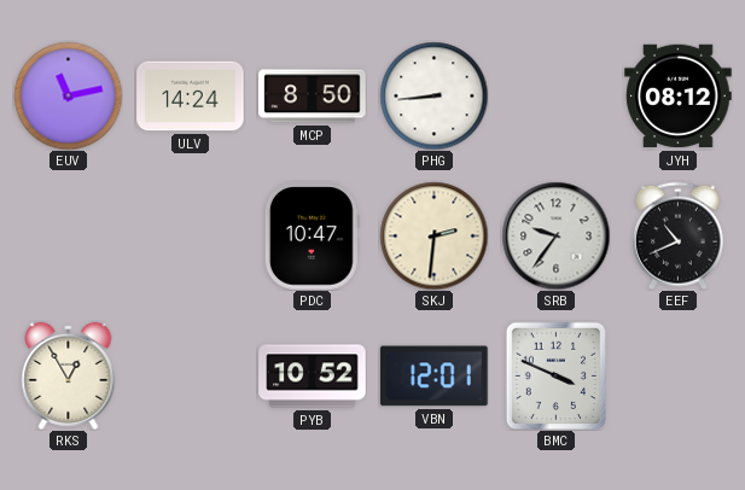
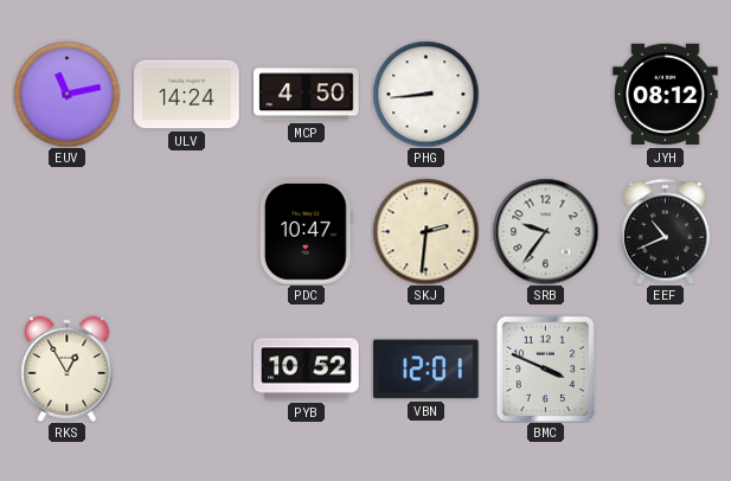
MCP: 8:50 -> 4:50 (307, 95)
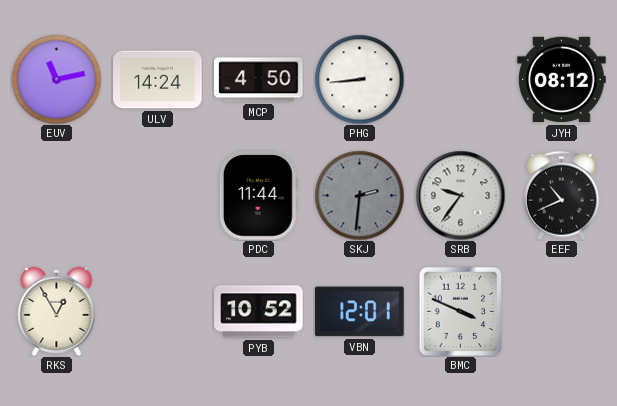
PDC: 10:47 -> 11:44 (258, 196)
SKJ dial: cream -> grey (359, 195)
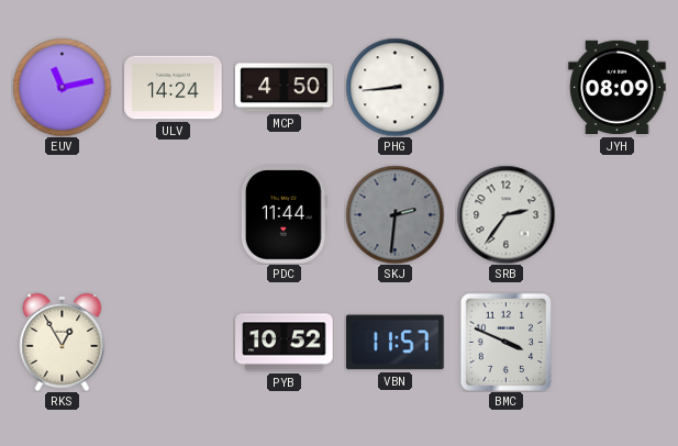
JYH: 08:12 -> 08:09 (618, 88)
SRB: 9:36 -> 2:36 (505, 214)
EEF: 10:41 -> none (561, 195)
VBN: 12:01 -> 11:57 (396, 343)
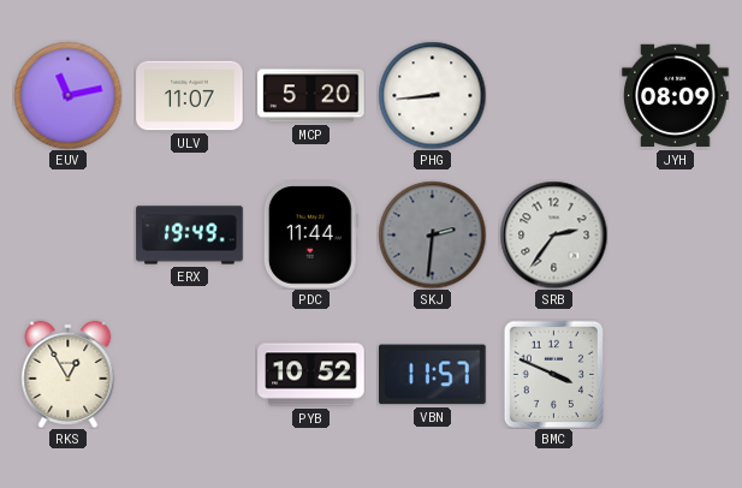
ULV: 14:24 -> 11:07 (190, 96)
MCP: 4:50 -> 5:20 (311, 96)
ERX: none -> 19:49 (190, 236)
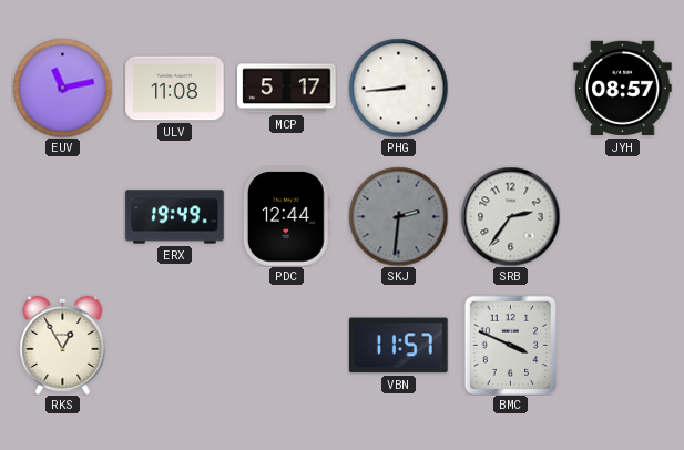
ULV: 11:07 -> 11:08 (175, 89)
MCP: 5:20 -> 5:17 (287, 89)
JYH: 08:09 -> 08:57 (623, 89)
PDC: 11:44 -> 12:44 (286, 217)
PYB: 10:52 -> none (311, 375)
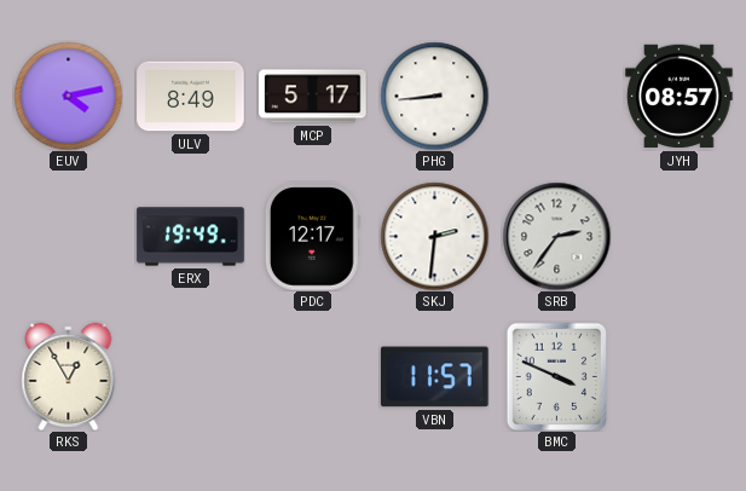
EUV: 11:13 -> 4:13 (68, 96)
ULV: 11:08 -> 8:49 (191, 97)
PDC: 12:44 -> 12:17 (312, 237)
SKJ dial: grey -> white (434, 236)
